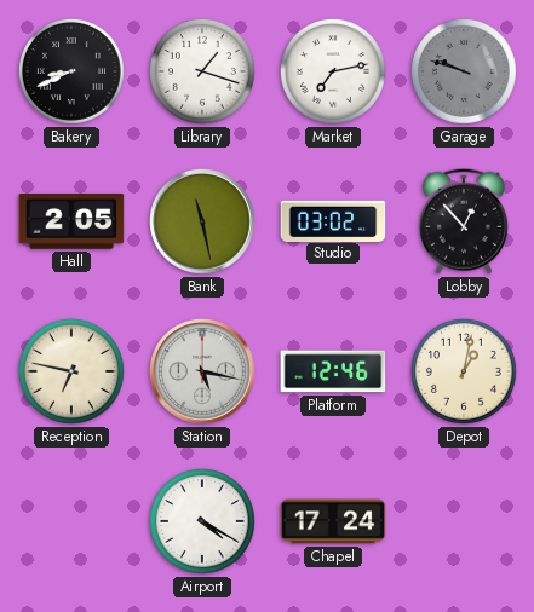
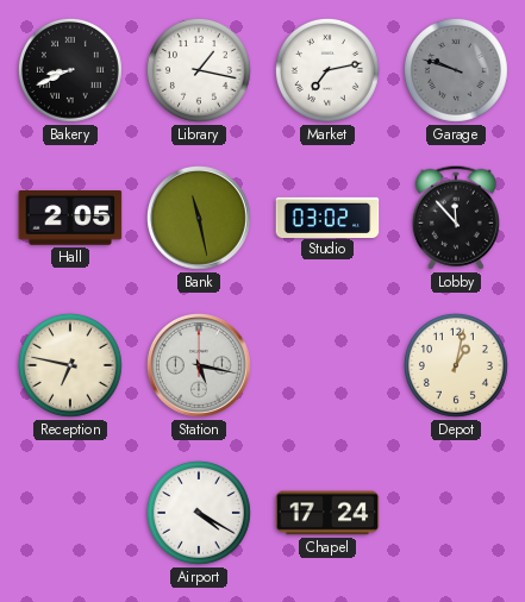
Library: 1:18 -> 1:17 (199, 70)
Lobby: 12:53 -> 11:53 (456, 218)
Platform: 12:46 -> none (333, 371)
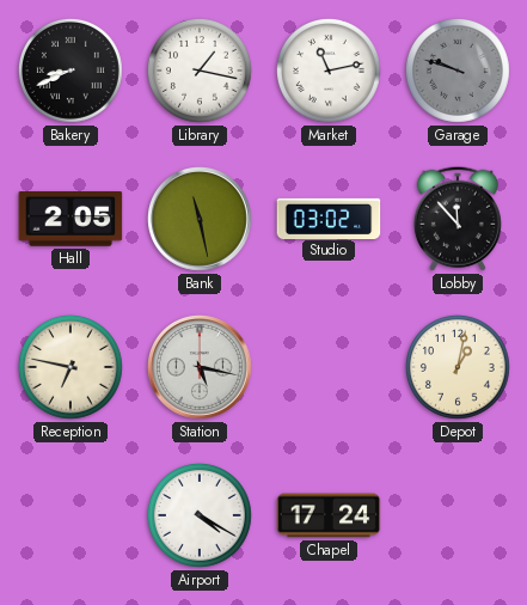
Market: 7:13 -> 11:13 (329, 71)
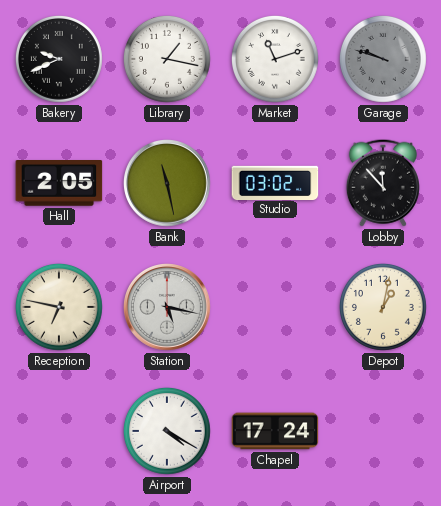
Bakery: 8:41 -> 9:41 (59, 59)
Market: 11:13 -> 11:12 (275, 59)
